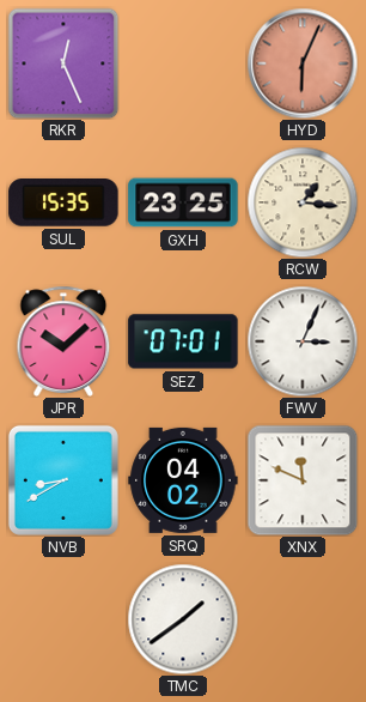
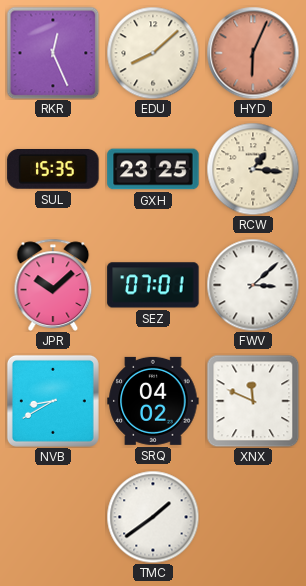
EDU: none -> 8:08 (153, 53)
FWV: 3:04 -> 3:08 (253, 285)
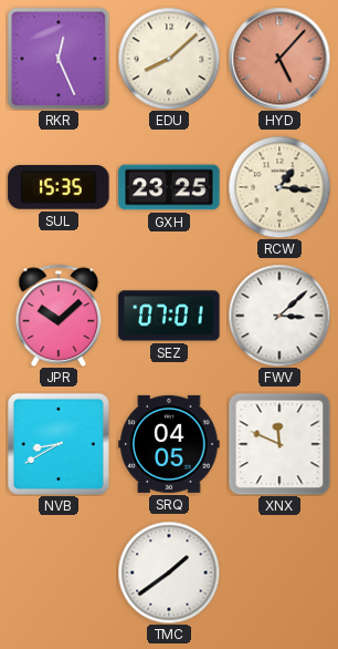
HYD: 6:04 -> 5:07 (279, 59)
SRQ: 04:02 -> 04:05 (169, 444)
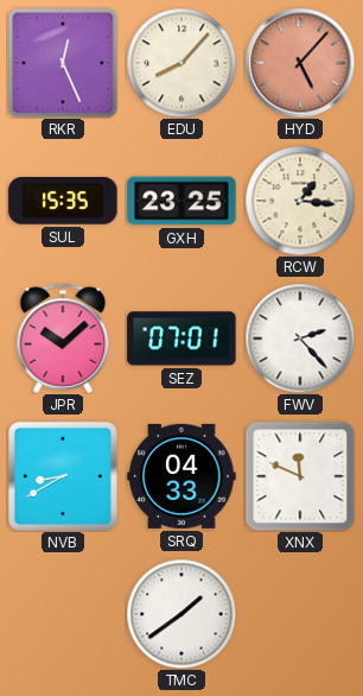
EDU: 8:08 -> 8:07 (181, 63)
FWV: 3:08 -> 2:23 (300, 338)
SRQ: 04:05 -> 04:33 (181, 476)
